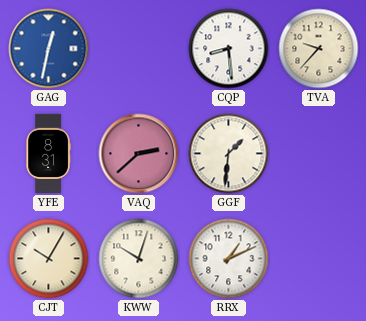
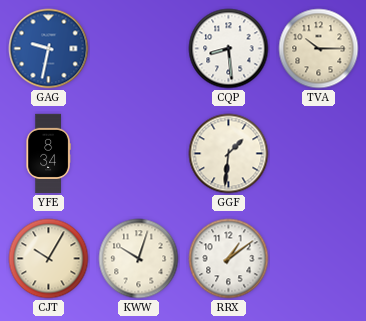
GAG: 12:32 -> 9:32 (49, 49)
TVA: 9:37 -> 10:15 (319, 49)
YFE: 8:31 -> 8:34 (48, 154)
VAQ: 2:38 -> none (139, 154)
RRX: 1:11 -> 1:09 (229, 259)
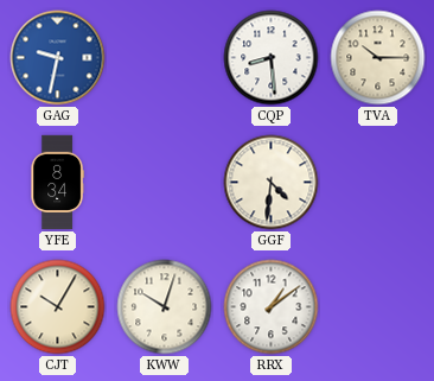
GGF: 1:31 -> 4:31 (272, 183)
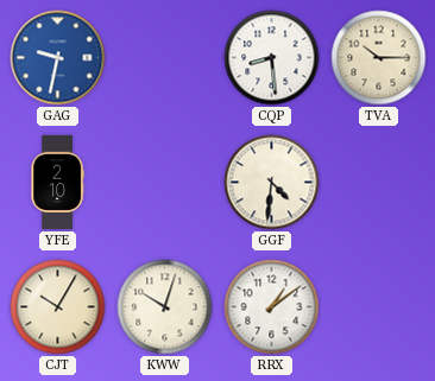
YFE: 8:34 -> 2:10 (57, 183)
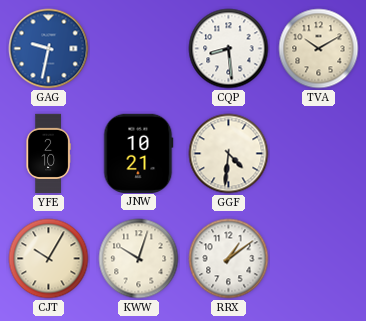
TVA: 10:15 -> 10:10 (319, 49)
JNW: none -> 10:21 (138, 153)
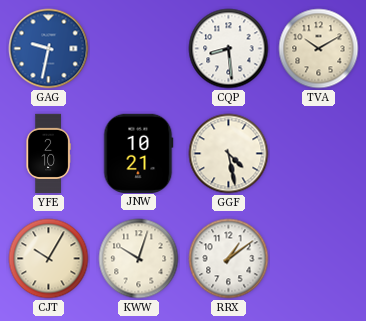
GGF: 4:31 -> 4:28 (229, 154)
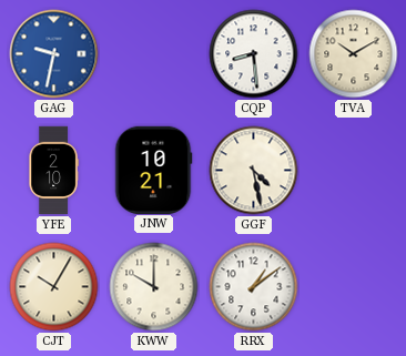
KWW: 10:03 -> 10:00 (154, 287)
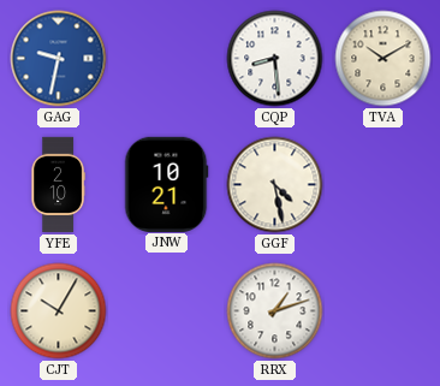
KWW: 10:00 -> none (154, 287)
RRX: 1:09 -> 1:12 (275, 311)
